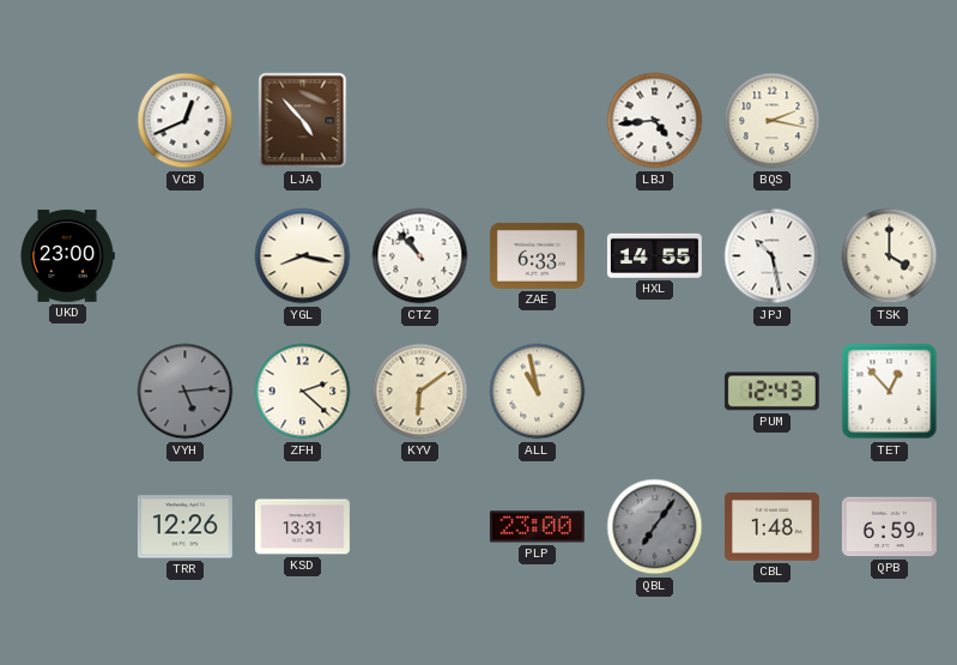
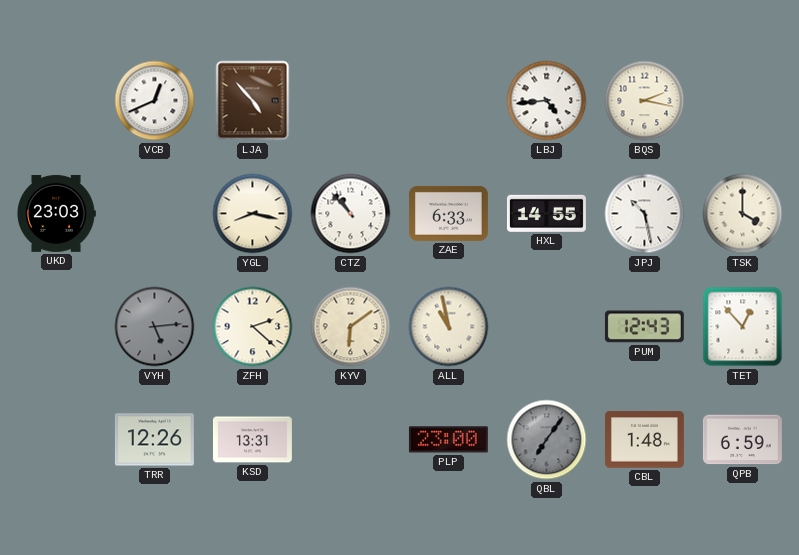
UKD: 23:00 -> 23:03 (56, 213)
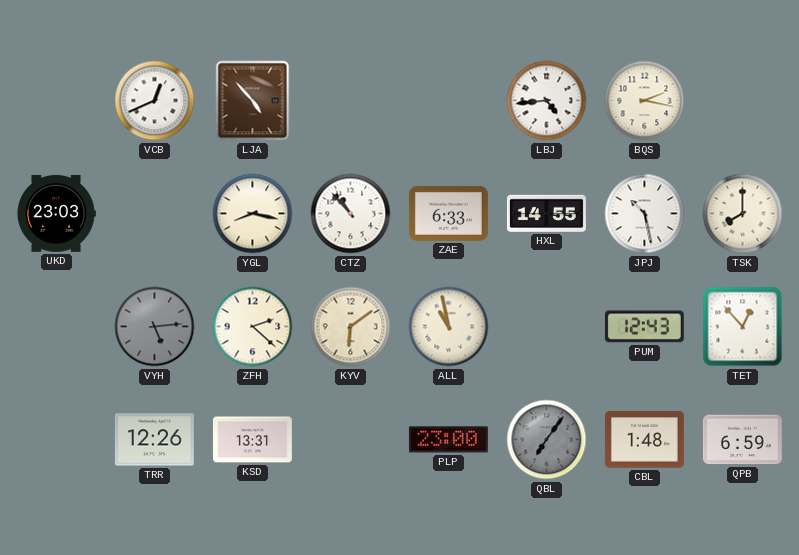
TSK: 4:00 -> 8:00 (743, 214)
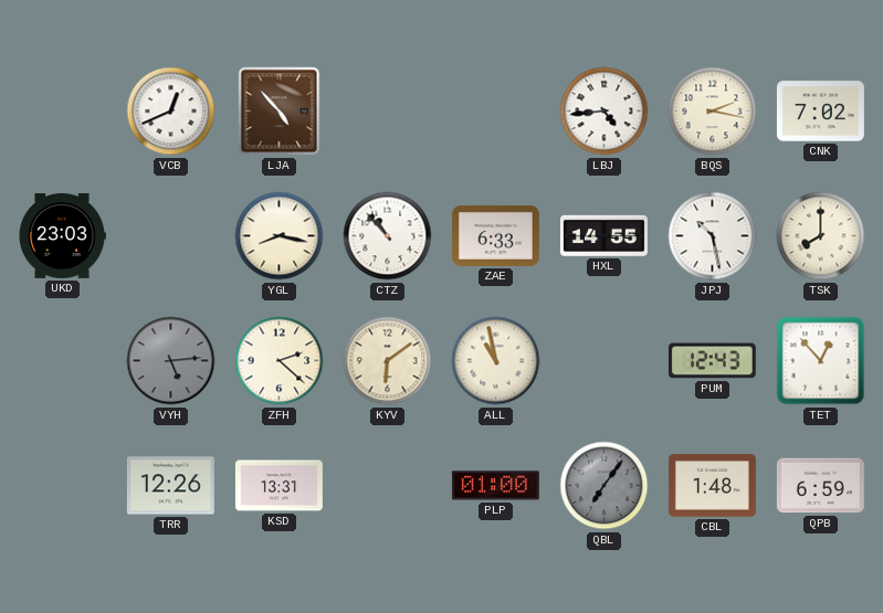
CNK: none -> 7:02 (820, 112)
PLP: 23:00 -> 01:00 (495, 486)
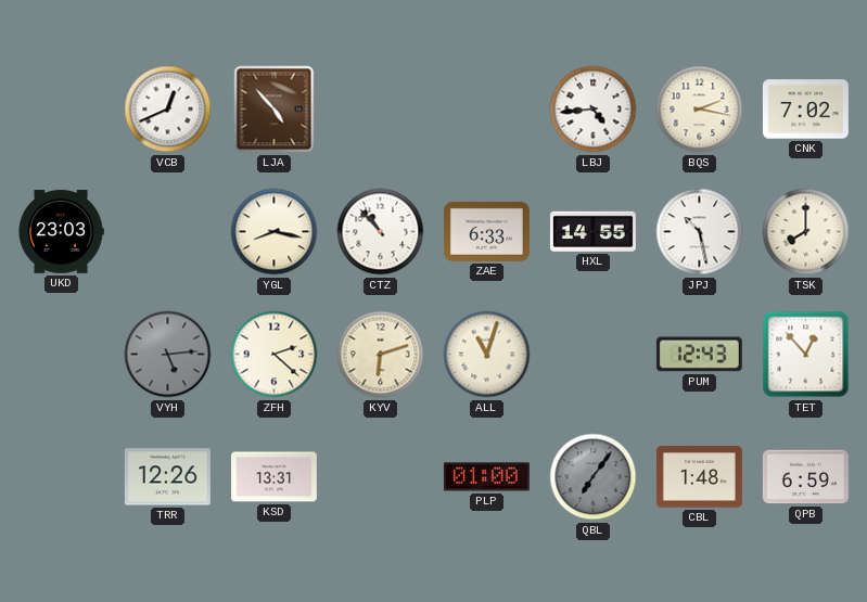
KYV: 6:09 -> 6:12 (381, 355)
ALL: 10:58 -> 11:03 (487, 355)
